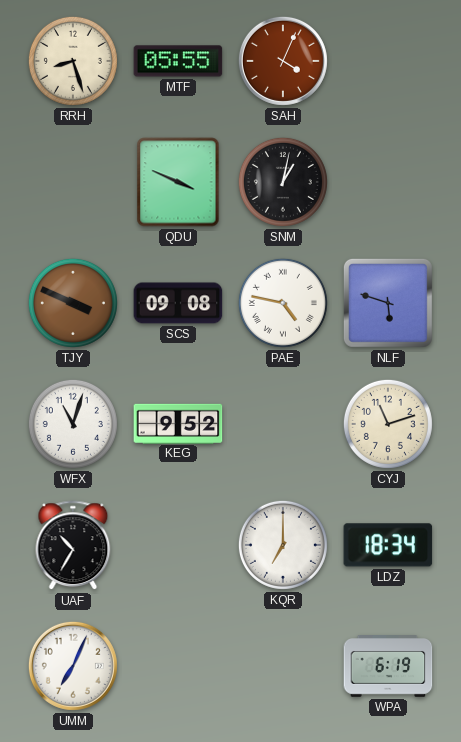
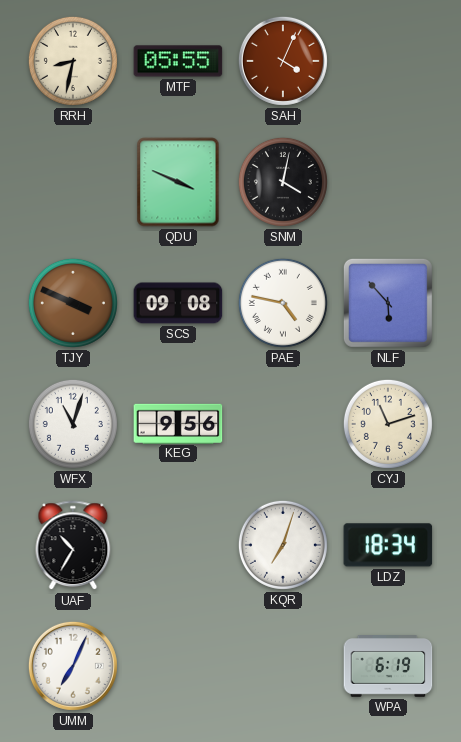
RRH: 8:27 -> 8:32 (73, 61)
SNM: 1:02 -> 4:02 (283, 182)
NLF: 5:48 -> 5:53 (388, 303)
KEG: 9:52 -> 9:56 (178, 423)
KQR: 7:00 -> 7:03 (283, 545)
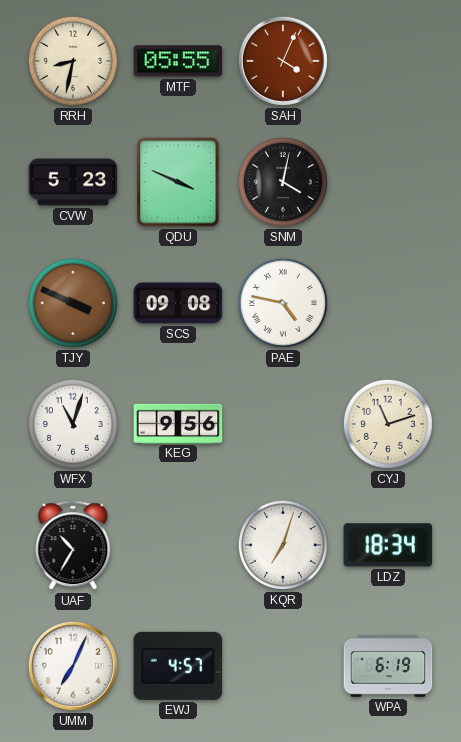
CVW: none -> 5:23 (73, 182)
NLF: 5:53 -> none (388, 303)
EWJ: none -> 4:57 (178, 666)
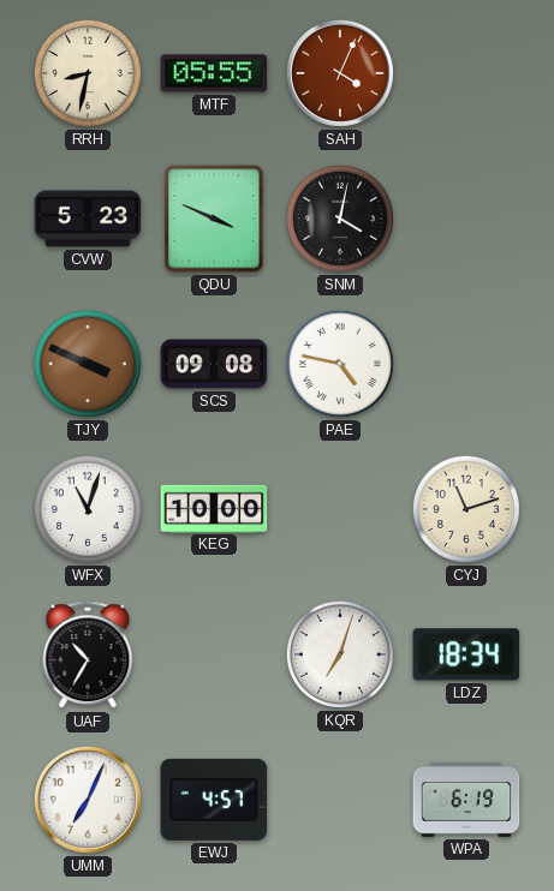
KEG: 9:56 -> 10:00 (214, 508)
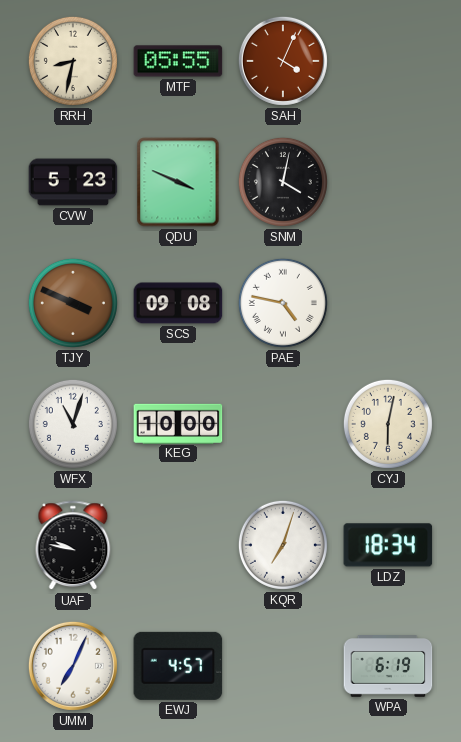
CYJ: 11:12 -> 6:02 (388, 424)
UAF: 10:35 -> 9:47 (73, 546)
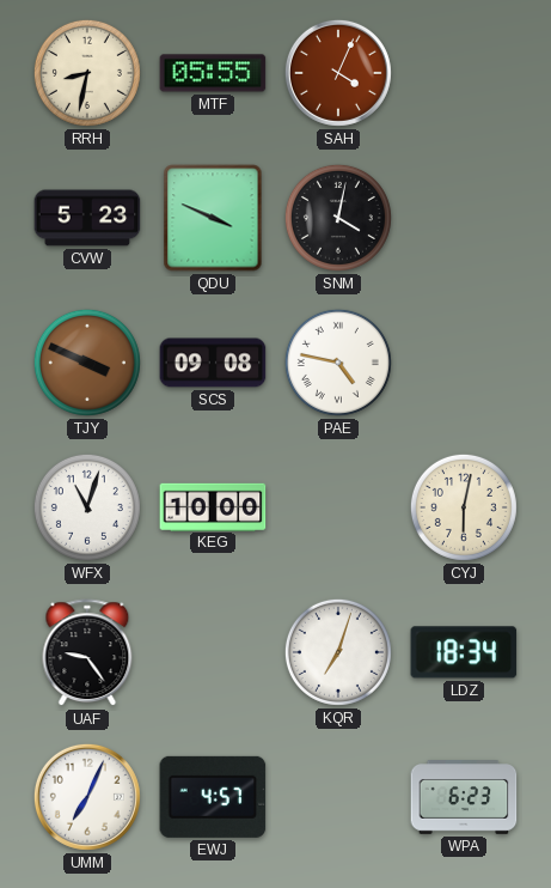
UAF: 9:47 -> 9:24 (87, 653)
WPA: 6:19 -> 6:23 (464, 798)
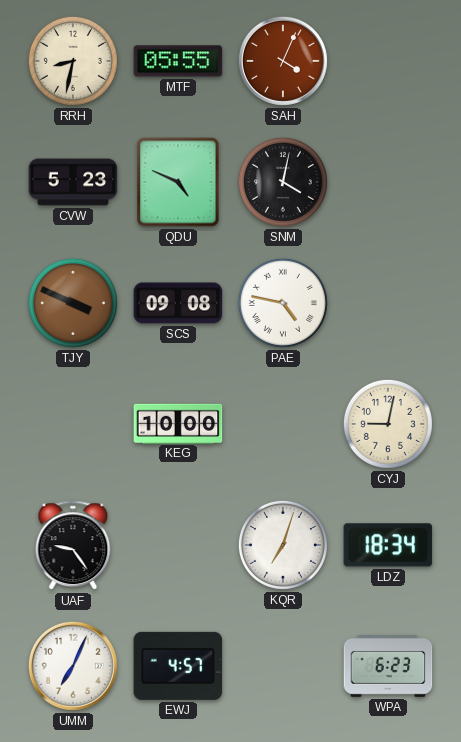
QDU: 3:49 -> 4:49 (178, 182)
WFX: 11:03 -> none (87, 507)
CYJ: 6:02 -> 9:02 (388, 424)
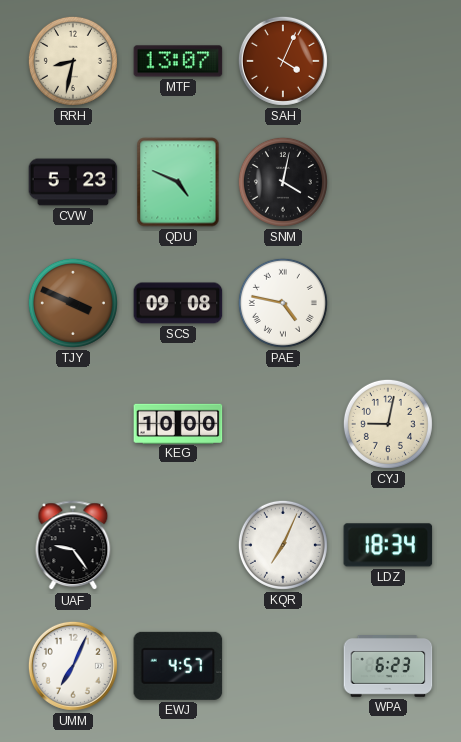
MTF: 05:55 -> 13:07 (178, 61)
KQR: 7:03 -> 7:04 (283, 545)
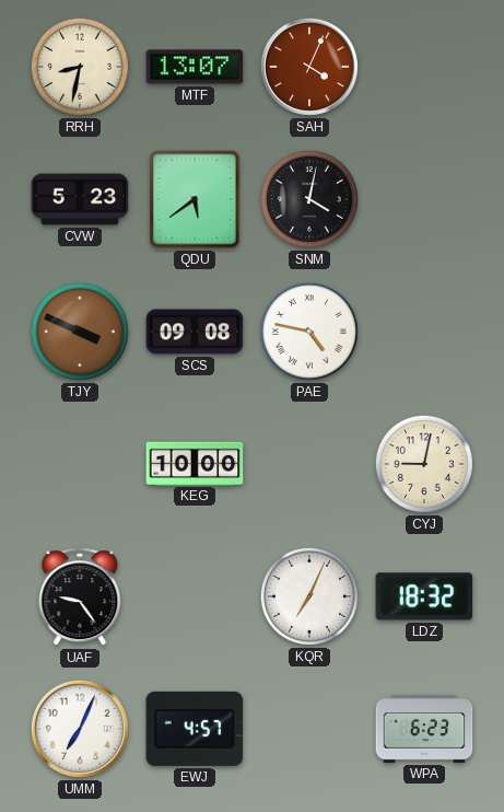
QDU: 4:49 -> 5:39 (195, 199)
LDZ: 18:34 -> 18:32 (424, 596)
